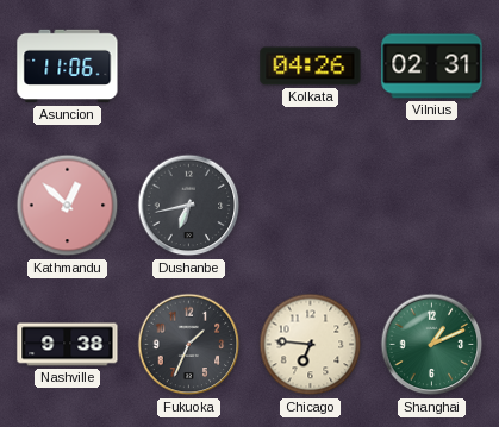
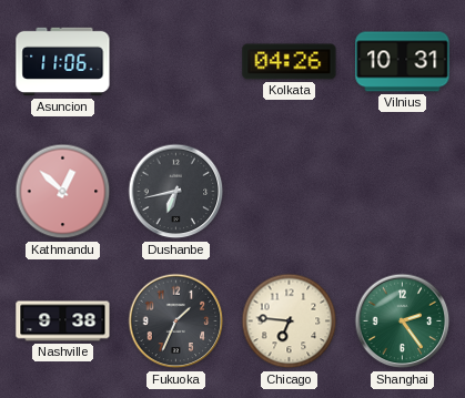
Vilnius: 02:31 -> 10:31 (403, 62)
Shanghai: 1:11 -> 2:24 (403, 322)
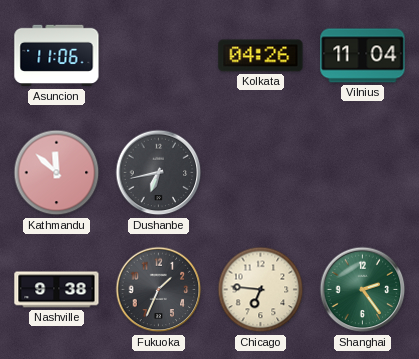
Vilnius: 10:31 -> 11:04 (363, 56)
Kathmandu: 12:52 -> 11:52 (57, 173)
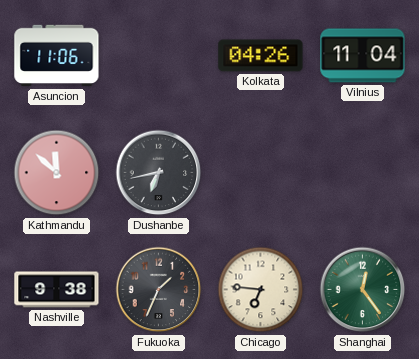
Shanghai: 2:24 -> 12:24 (363, 290)
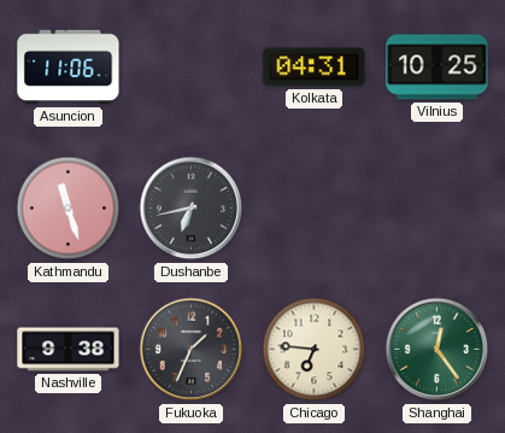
Kolkata: 04:26 -> 04:31 (315, 68)
Vilnius: 11:04 -> 10:25 (438, 68)
Kathmandu: 11:52 -> 11:27 (69, 209)
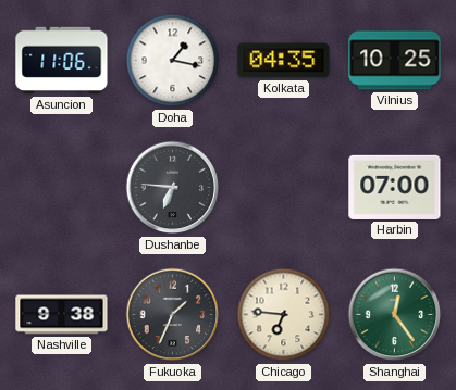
Doha: none -> 1:17 (173, 61)
Kolkata: 04:31 -> 04:35 (284, 61)
Kathmandu: 11:27 -> none (69, 209)
Dushanbe: 6:43 -> 6:46 (173, 188)
Harbin: none -> 07:00 (395, 187)
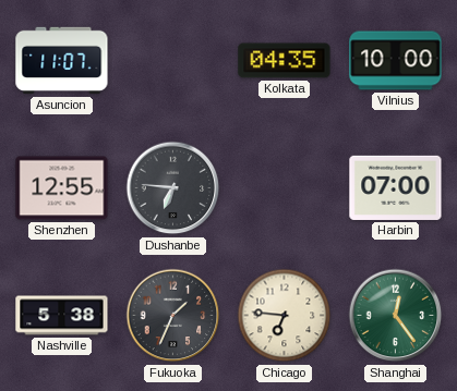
Asuncion: 11:06 -> 11:07 (62, 61)
Doha: 1:17 -> none (173, 61)
Vilnius: 10:25 -> 10:00 (396, 61)
Shenzhen: none -> 12:55 (62, 188)
Nashville: 9:38 -> 5:38 (62, 316)
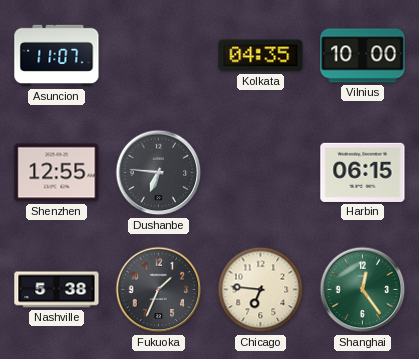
Harbin: 07:00 -> 06:15 (363, 172)
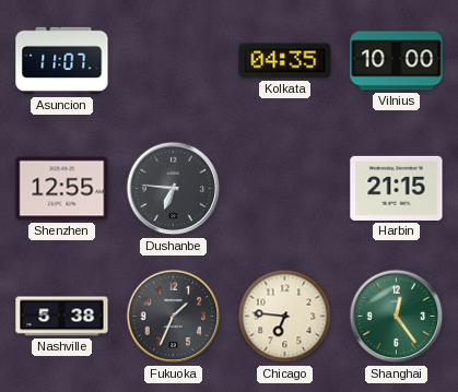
Harbin: 06:15 -> 21:15 (397, 188)
